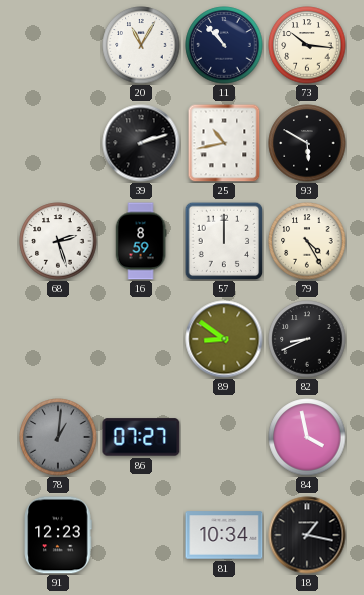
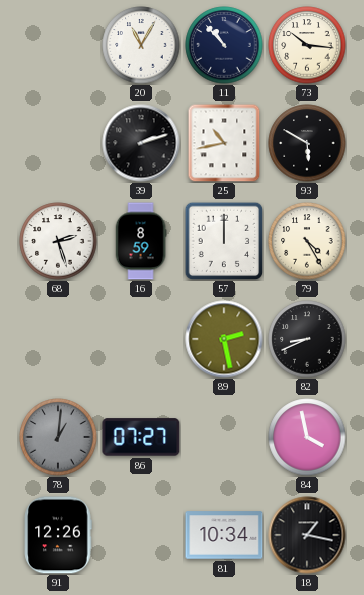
89: 8:51 -> 2:28 (224, 339)
91: 12:23 -> 12:26 (58, 535)
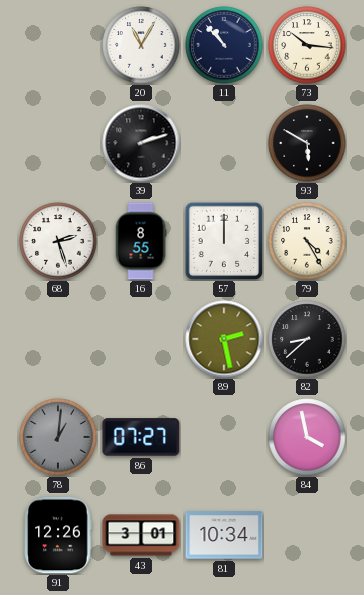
25: 10:43 -> none (224, 143)
16: 8:59 -> 8:55 (141, 241)
82: 8:41 -> 8:38 (307, 339)
43: none -> 3:01 (141, 535)
18: 1:17 -> none (307, 535)
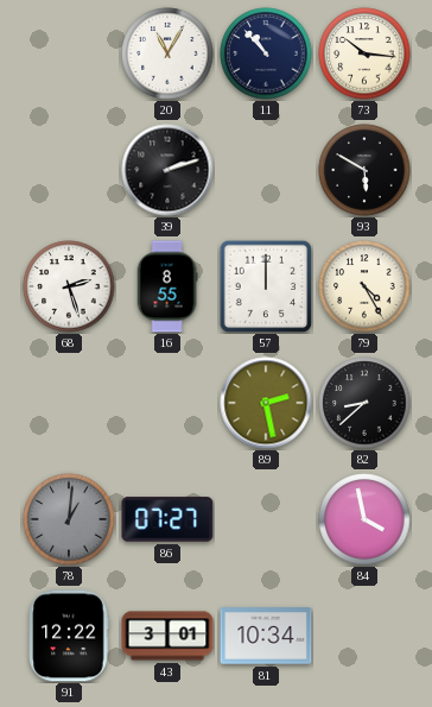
91: 12:26 -> 12:22 (69, 636)
